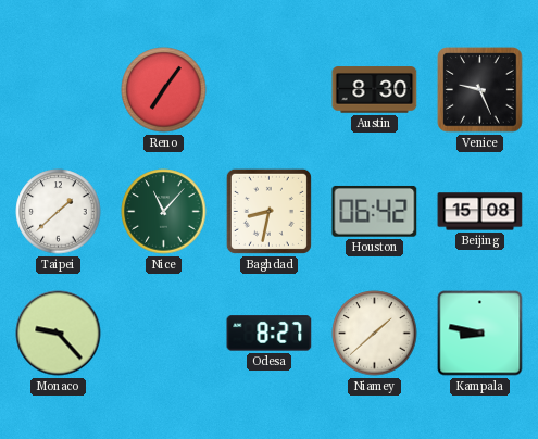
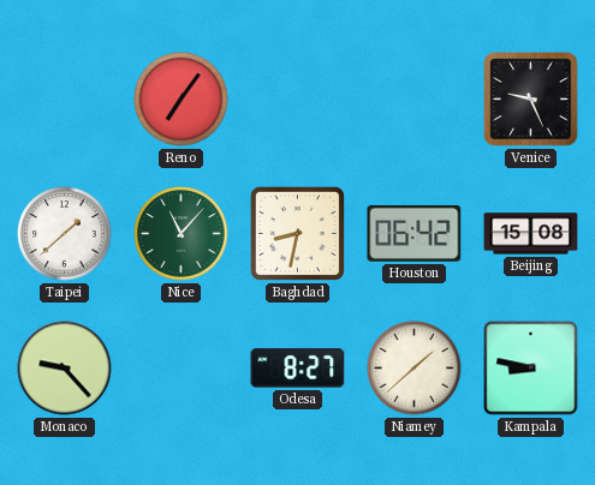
Austin: 8:30 -> none (375, 90)
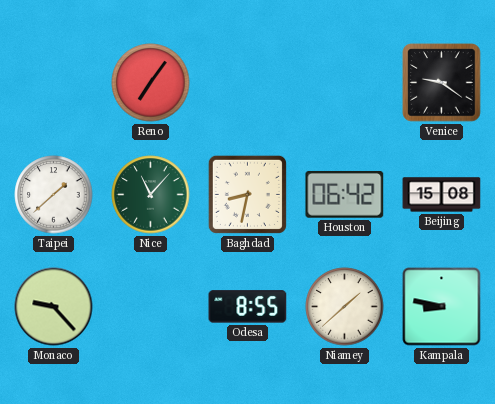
Venice: 9:26 -> 9:21 (442, 83)
Odesa: 8:27 -> 8:55 (248, 307)
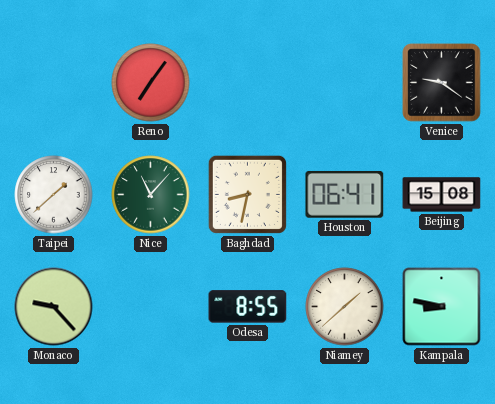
Houston: 06:42 -> 06:41 (345, 194)
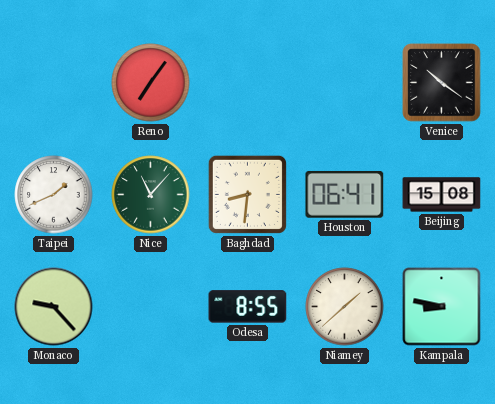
Venice: 9:21 -> 10:21 (442, 83)
Taipei: 1:38 -> 1:41 (54, 195)
Baghdad: 8:32 -> 8:31 (247, 194)
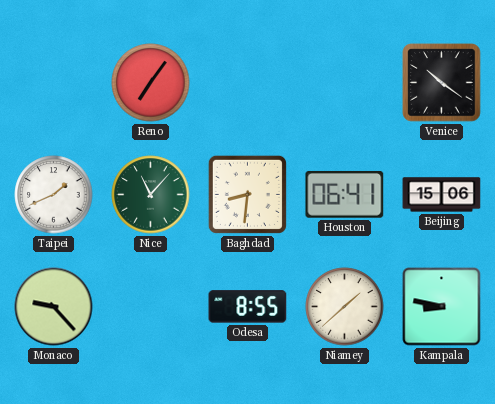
Beijing: 15:08 -> 15:06 (442, 195)
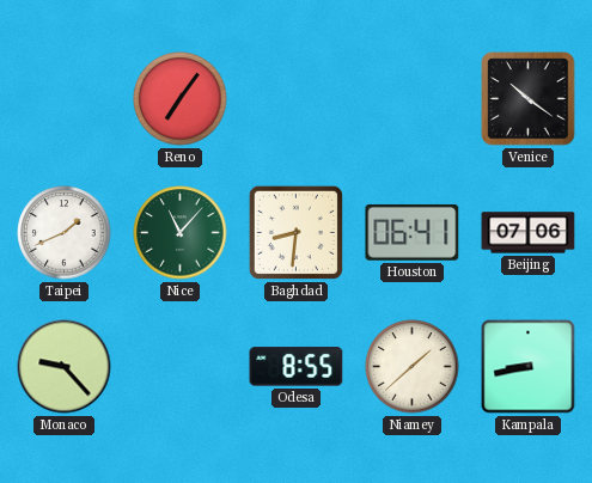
Beijing: 15:06 -> 07:06 (529, 233)
Kampala: 8:47 -> 8:43 (529, 367)
